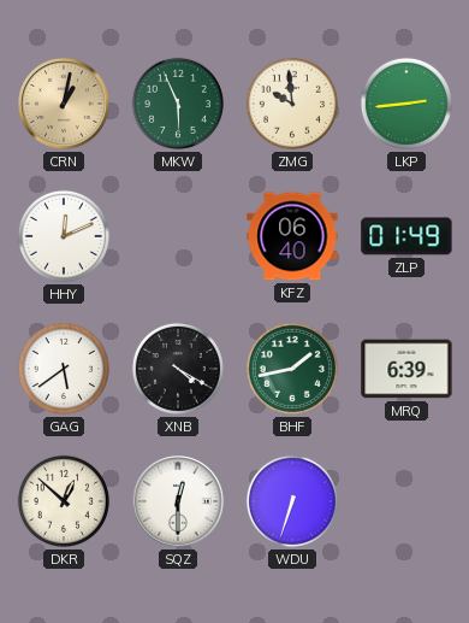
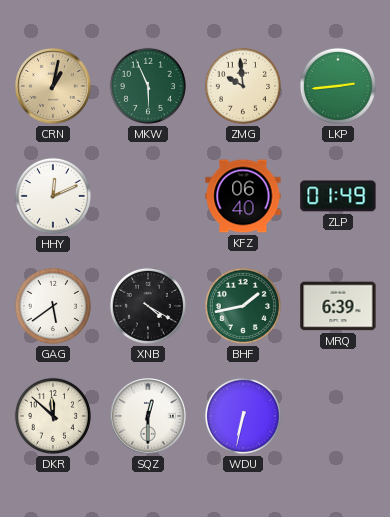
DKR: 12:52 -> 11:52 (53, 416)
WDU: 6:33 -> 6:32 (243, 416)
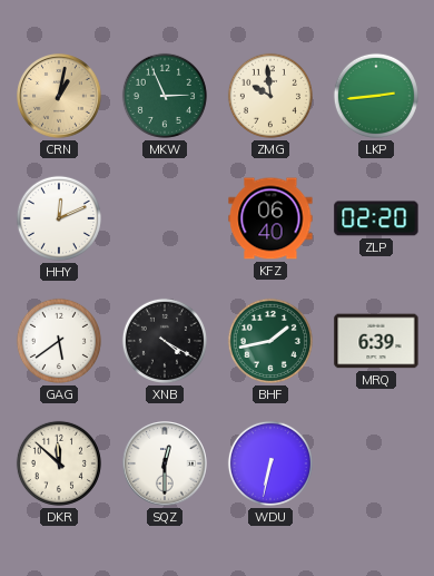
MKW: 5:56 -> 2:56 (165, 96)
ZLP: 01:49 -> 02:20 (376, 218)
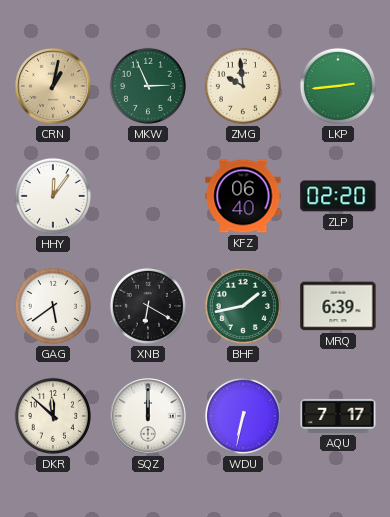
HHY: 12:11 -> 12:06 (53, 196)
XNB: 4:20 -> 6:20 (148, 306)
SQZ: 12:30 -> 12:00 (148, 416)
AQU: none -> 7:17 (338, 416)
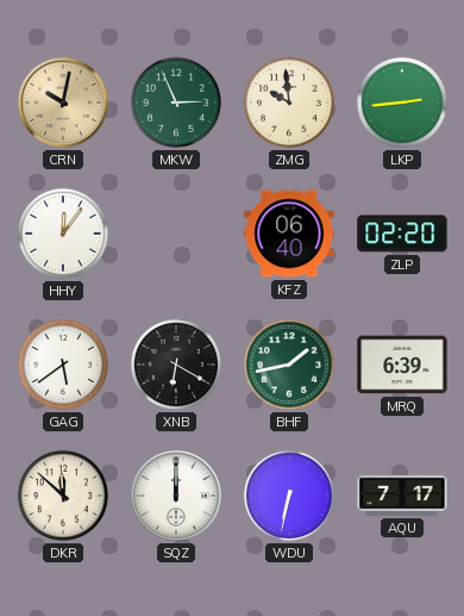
CRN: 1:02 -> 10:02 (63, 102)
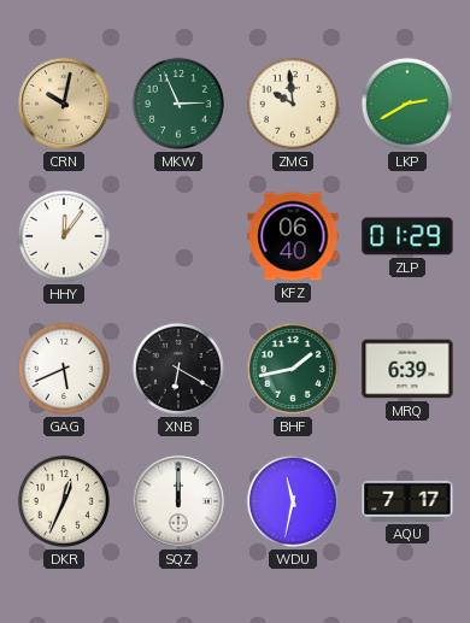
LKP: 2:44 -> 2:40 (407, 104)
ZLP: 02:20 -> 01:29 (407, 236)
GAG: 5:39 -> 5:41 (64, 369)
DKR: 11:52 -> 12:34 (64, 501)
WDU: 6:32 -> 11:32 (293, 501)
